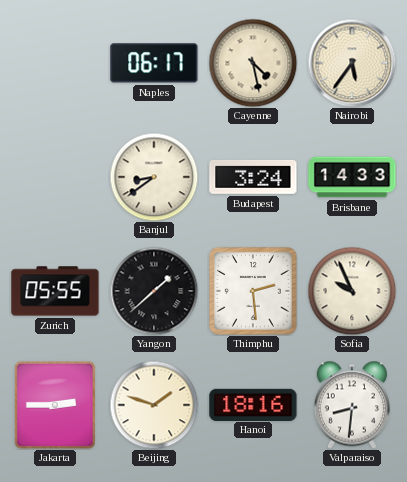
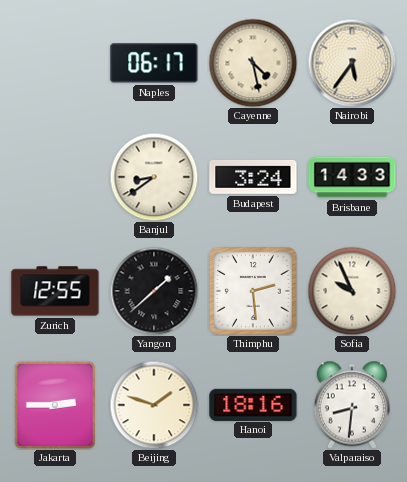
Zurich: 05:55 -> 12:55 (55, 291)
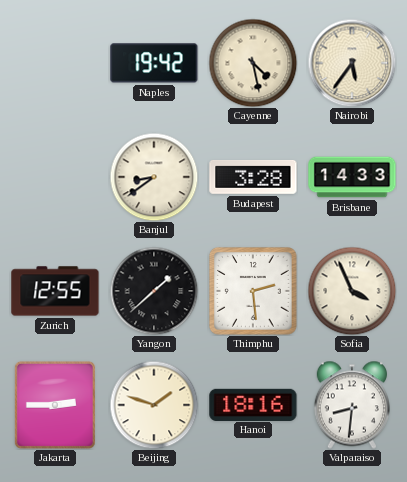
Naples: 06:17 -> 19:42 (154, 63)
Budapest: 3:24 -> 3:28 (253, 177)
Sofia: 9:56 -> 3:56 (352, 291)
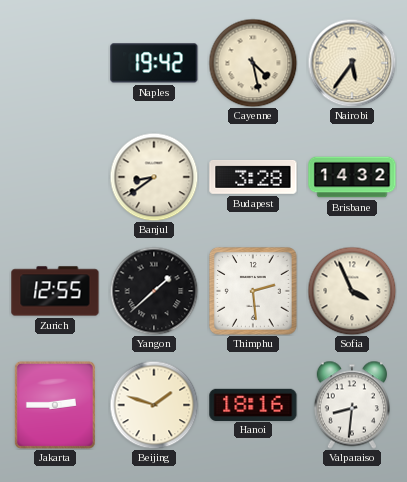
Brisbane: 14:33 -> 14:32 (352, 177)
